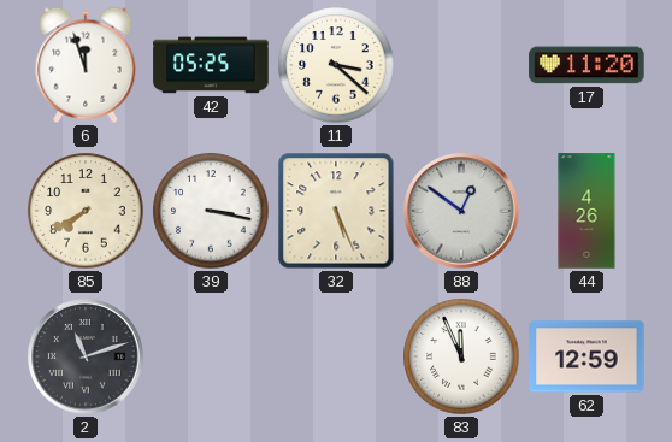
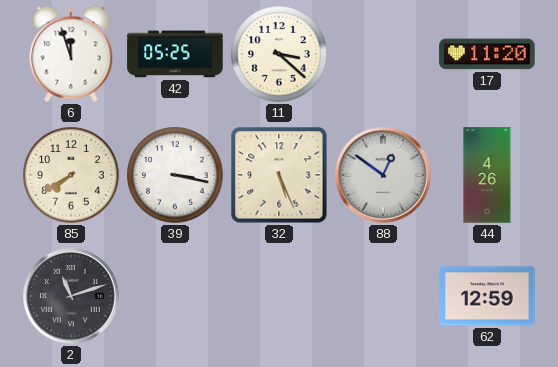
83: 11:56 -> none (461, 356)
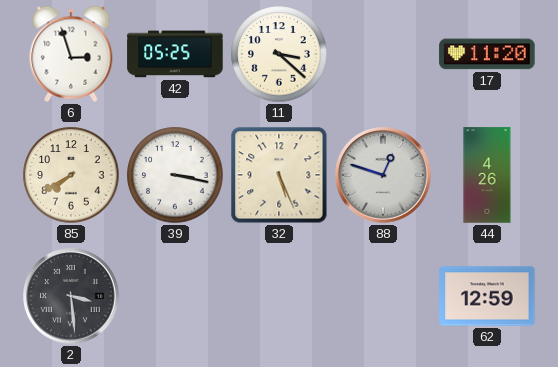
6: 11:57 -> 2:57 (71, 54)
88: 12:51 -> 12:48 (383, 175)
2: 11:12 -> 3:29 (71, 296)
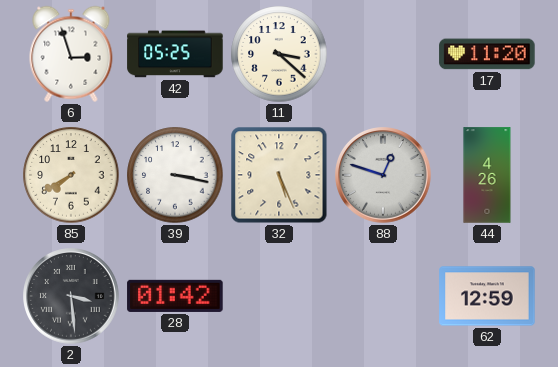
28: none -> 01:42 (175, 296)
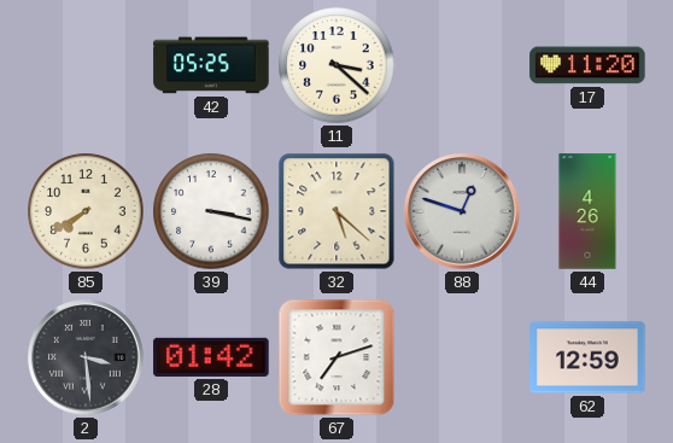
6: 2:57 -> none (71, 54)
32: 5:26 -> 5:22 (336, 211)
67: none -> 7:12 (336, 357)
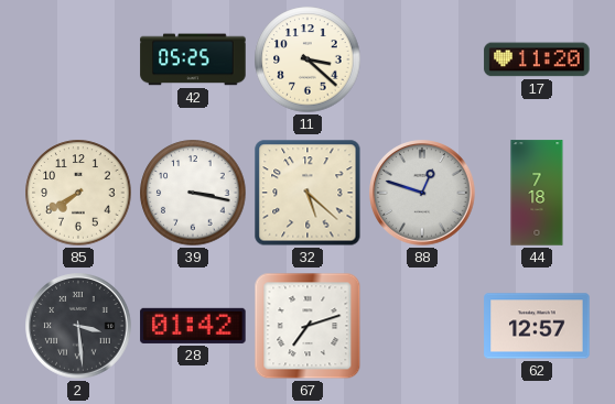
44: 4:26 -> 7:18 (537, 193)
62: 12:59 -> 12:57 (537, 326)
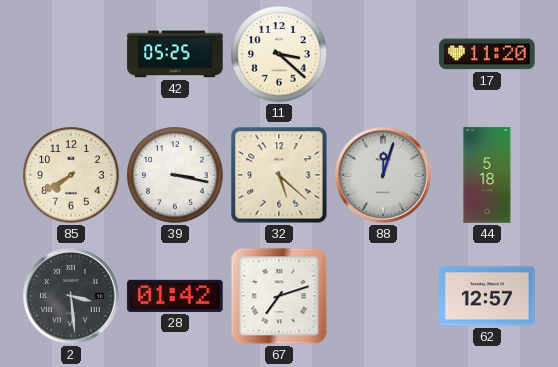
88: 12:48 -> 12:03 (383, 175)
44: 7:18 -> 5:18 (487, 175)
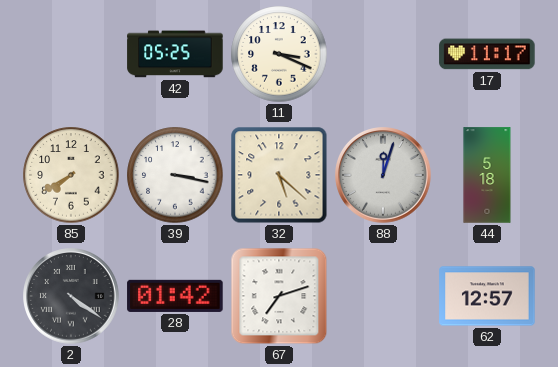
11: 3:22 -> 3:19 (279, 54)
17: 11:20 -> 11:17 (487, 54)
2: 3:29 -> 4:21 (71, 296)
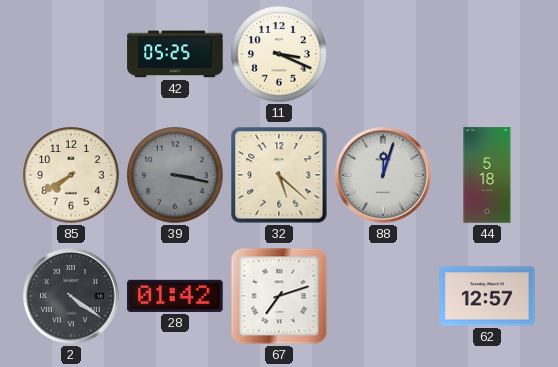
17: 11:17 -> none (487, 54)
39 dial: white -> grey (175, 175)
